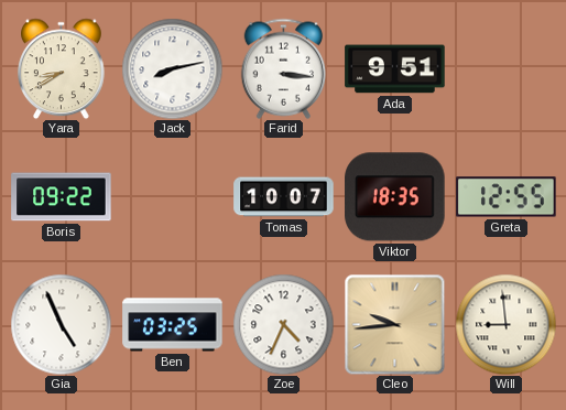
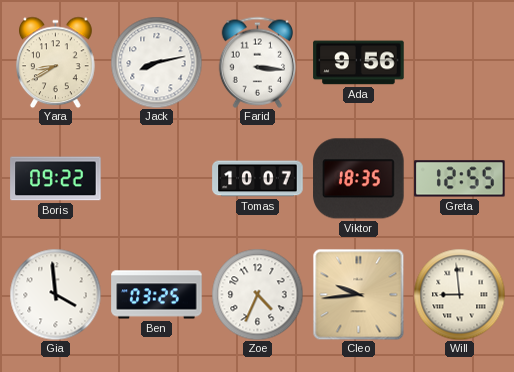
Ada: 9:51 -> 9:56 (359, 63)
Gia: 4:56 -> 3:59 (55, 294)
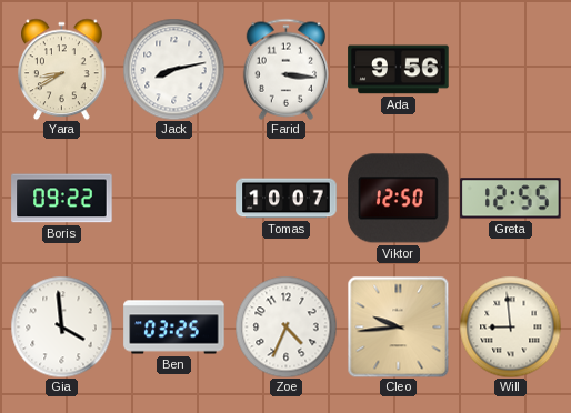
Viktor: 18:35 -> 12:50 (399, 199)
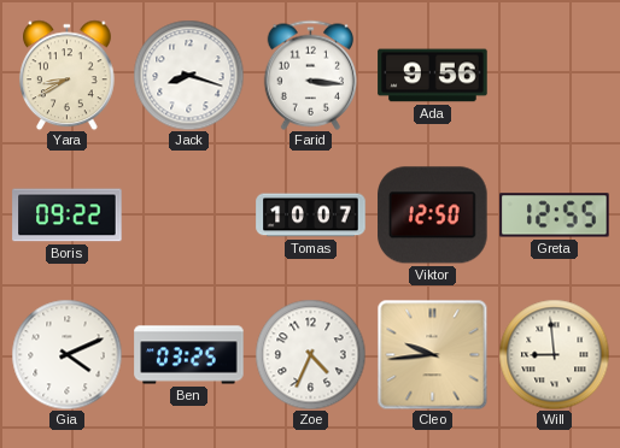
Jack: 8:13 -> 8:18 (188, 75)
Gia: 3:59 -> 4:11 (66, 354)
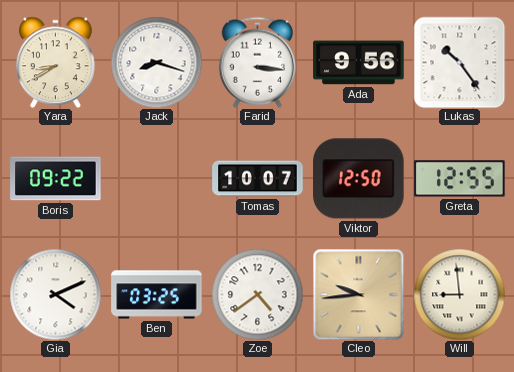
Lukas: none -> 10:24 (459, 62)
Zoe: 4:34 -> 4:39 (257, 294)
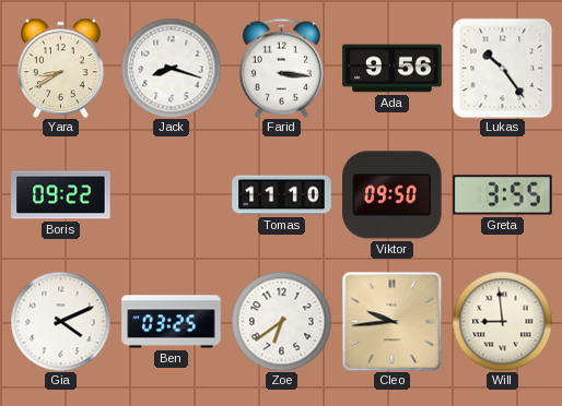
Tomas: 10:07 -> 11:10 (282, 195)
Viktor: 12:50 -> 09:50 (393, 195)
Greta: 12:55 -> 3:55 (503, 195)
Zoe: 4:39 -> 6:39 (281, 321)
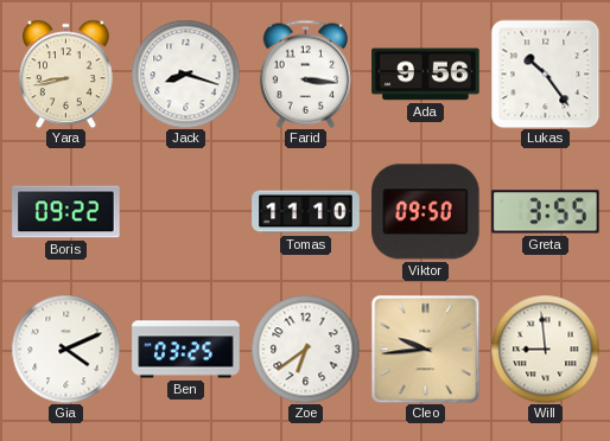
Yara: 8:40 -> 8:43 (66, 73)
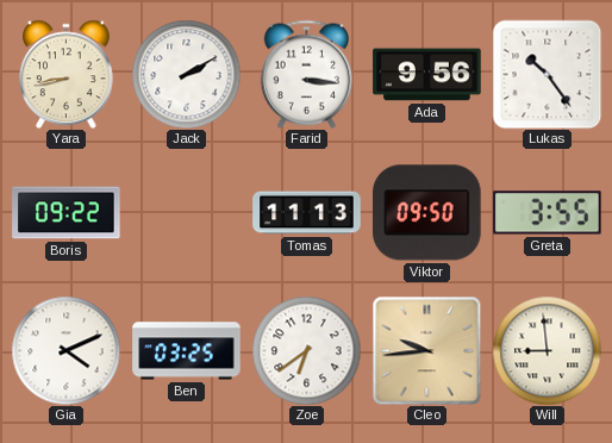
Jack: 8:18 -> 2:10 (186, 74)
Tomas: 11:10 -> 11:13 (307, 213)
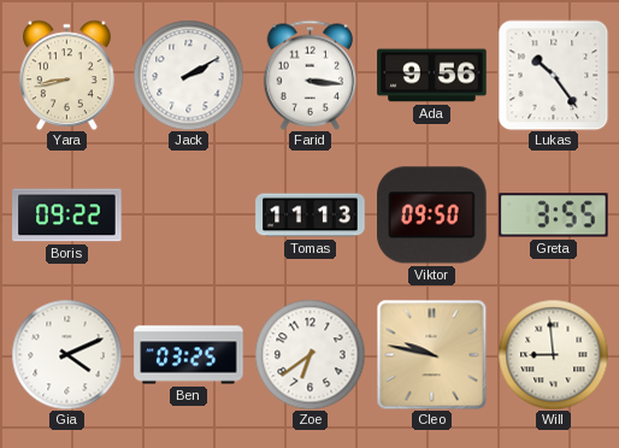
Cleo: 9:44 -> 9:47 (431, 354)
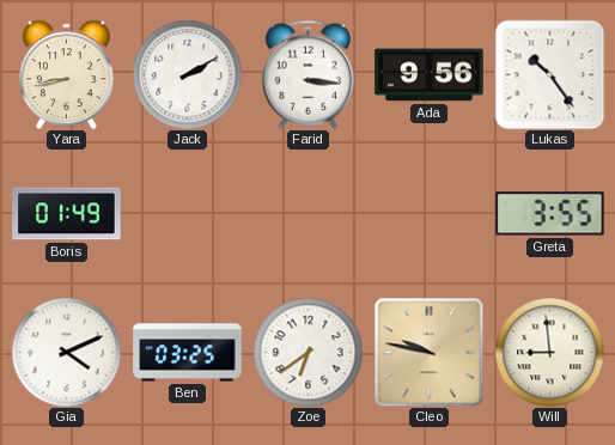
Boris: 09:22 -> 01:49 (67, 214)
Tomas: 11:13 -> none (311, 216)
Viktor: 09:50 -> none (432, 216)
